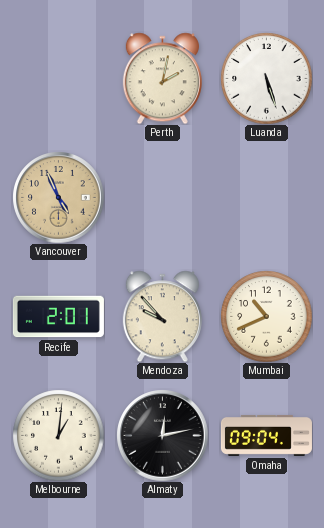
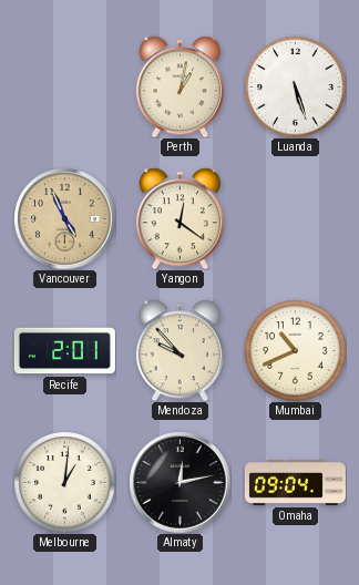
Perth: 2:02 -> 1:02 (179, 86)
Yangon: none -> 12:21 (179, 218)
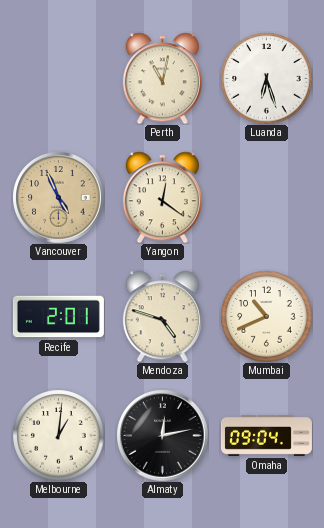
Perth: 1:02 -> 11:02 (162, 78)
Luanda: 5:27 -> 6:27 (266, 78)
Mendoza: 9:53 -> 4:48 (162, 316)
